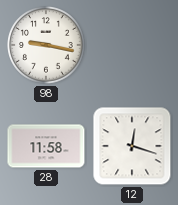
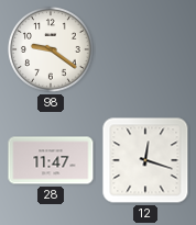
98: 9:17 -> 9:21 (52, 50)
28: 11:58 -> 11:47 (51, 160)
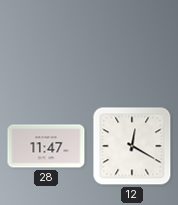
98: 9:21 -> none (52, 50)
12: 12:18 -> 12:20 (132, 146)
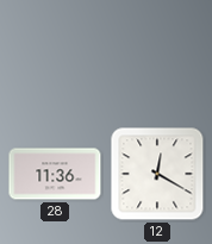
28: 11:47 -> 11:36 (55, 174)
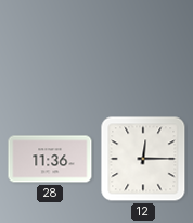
12: 12:20 -> 12:15 (143, 159)
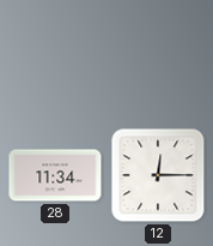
28: 11:36 -> 11:34 (55, 175)
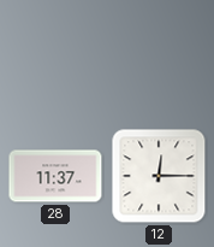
28: 11:34 -> 11:37 (55, 176)
